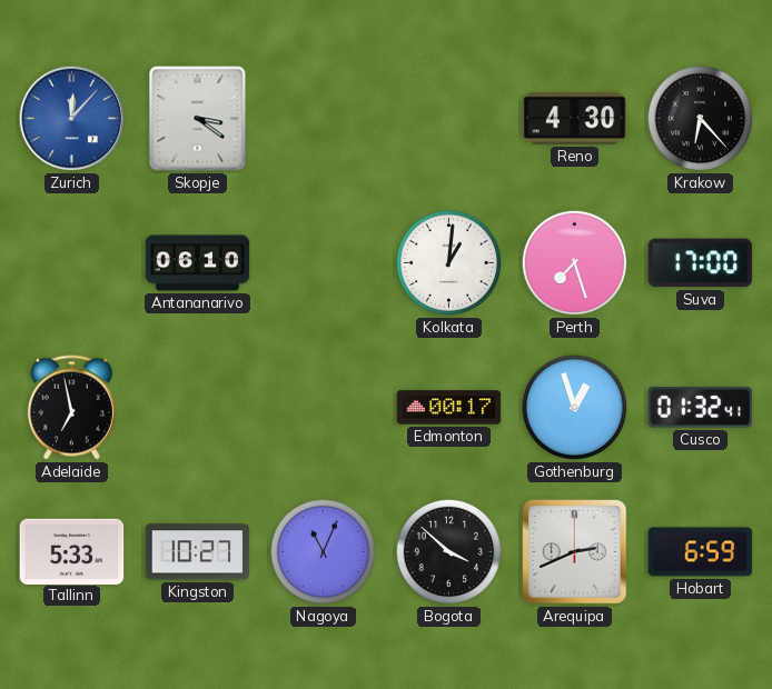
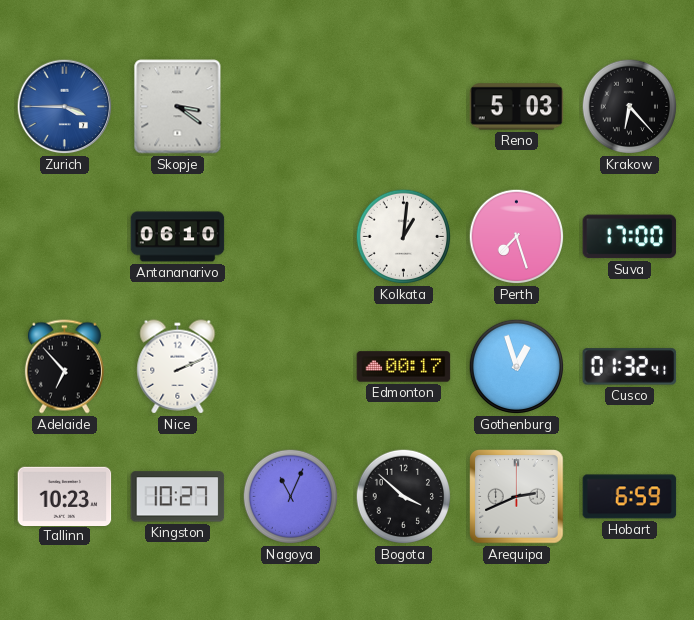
Zurich: 12:07 -> 3:45 (65, 107)
Reno: 4:30 -> 5:03 (517, 107)
Adelaide: 6:58 -> 6:53 (64, 367)
Nice: none -> 2:11 (178, 367)
Tallinn: 5:33 -> 10:23 (65, 496)
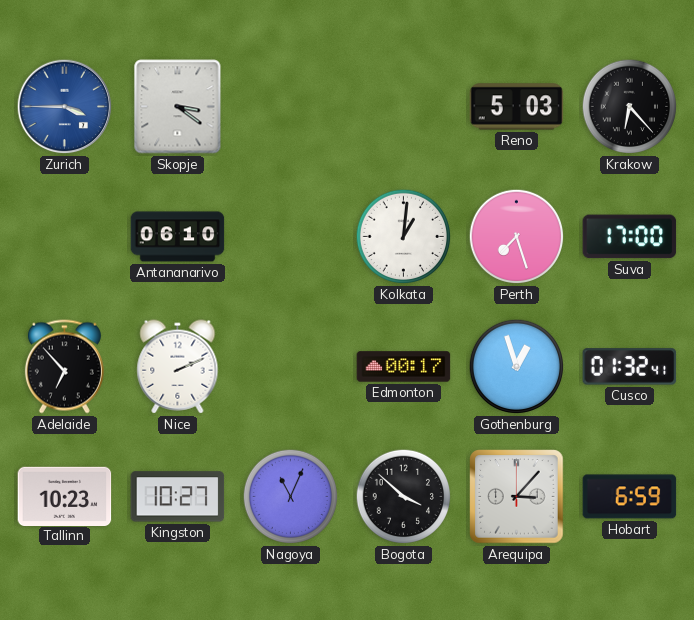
Arequipa: 2:41 -> 3:07 (517, 497)
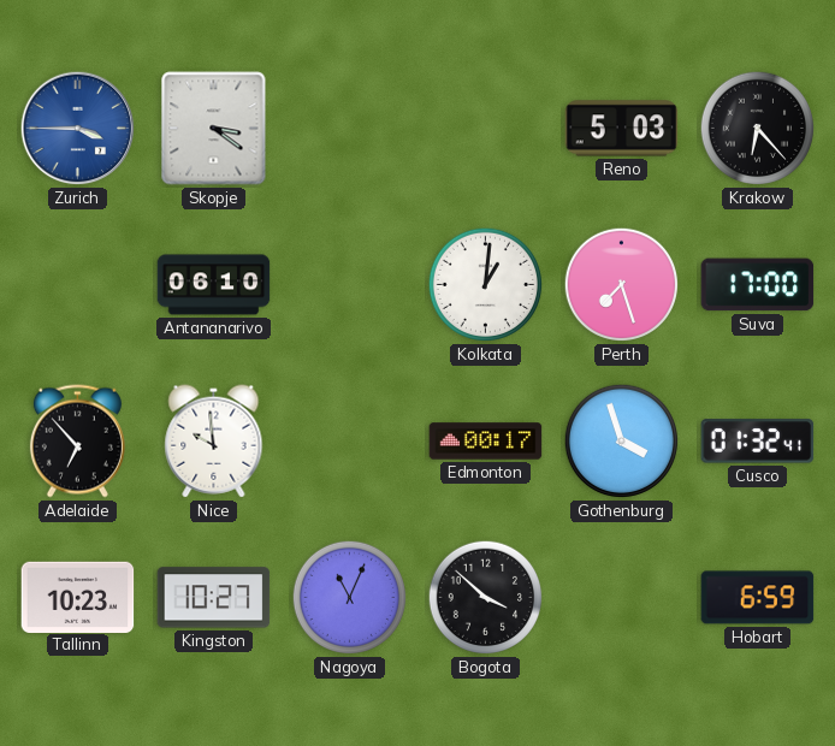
Nice: 2:11 -> 9:59 (214, 442)
Gothenburg: 12:57 -> 3:57 (622, 442)
Arequipa: 3:07 -> none (517, 497)
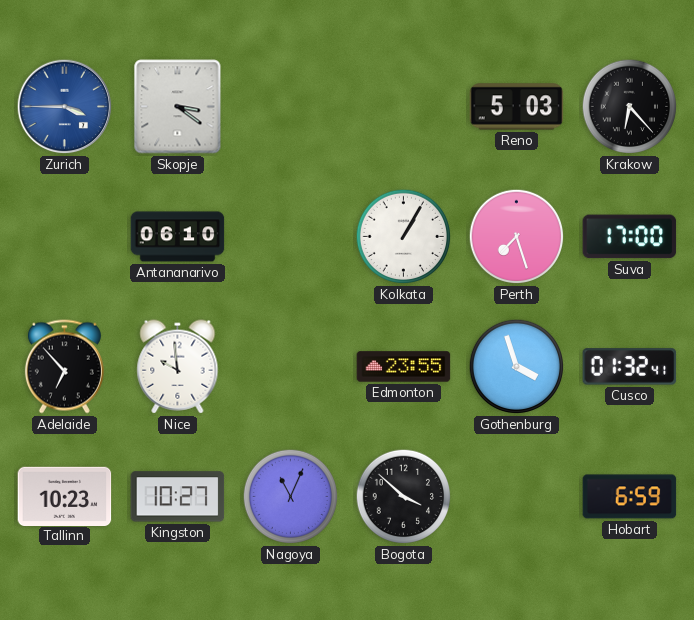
Kolkata: 1:01 -> 1:05 (404, 237)
Edmonton: 00:17 -> 23:55 (404, 367)
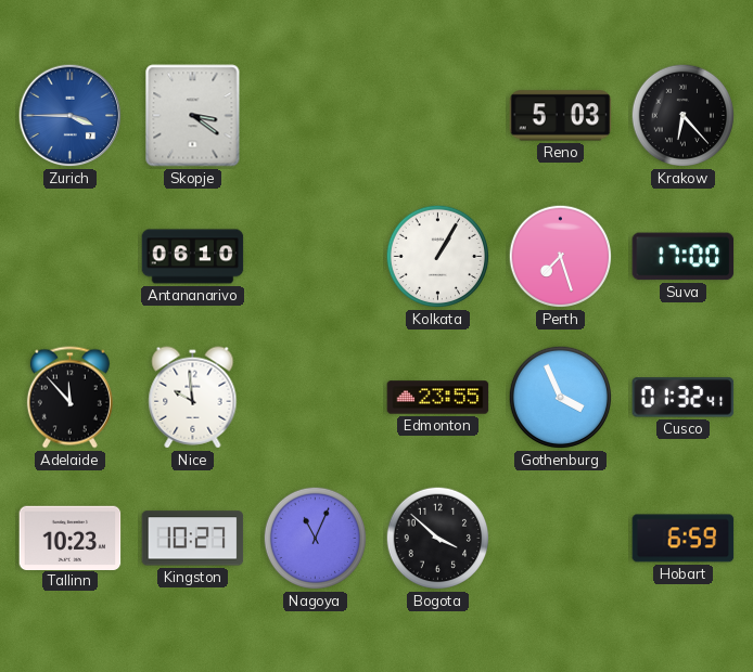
Adelaide: 6:53 -> 11:53 (69, 398)
Gothenburg: 3:57 -> 3:56 (561, 398)
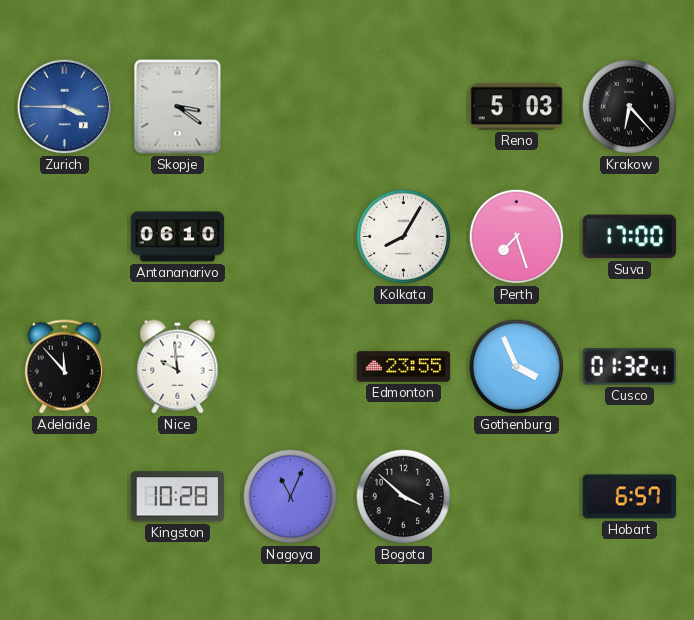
Kolkata: 1:05 -> 8:05 (404, 237)
Tallinn: 10:23 -> none (71, 538)
Kingston: 10:27 -> 10:28 (178, 497)
Hobart: 6:59 -> 6:57 (630, 497)
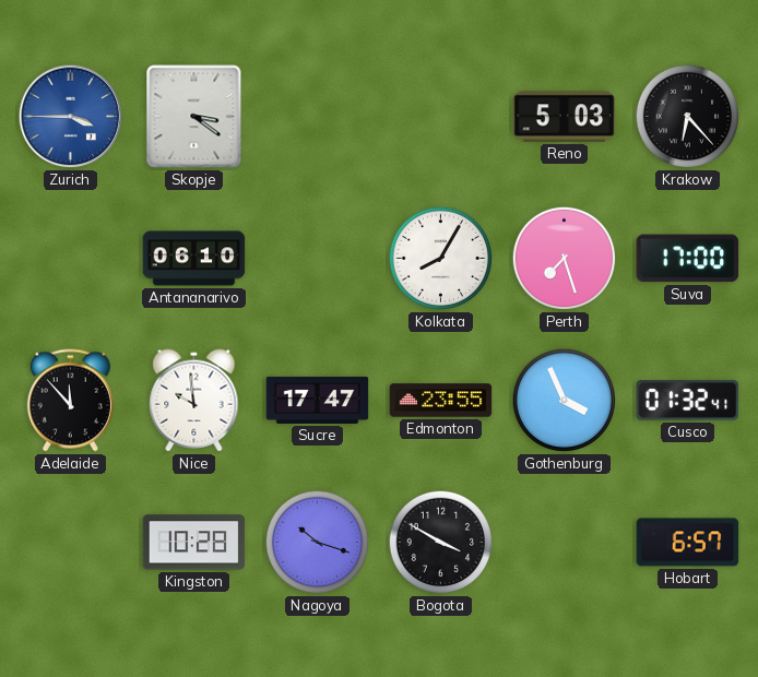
Sucre: none -> 17:47 (318, 400)
Nagoya: 11:04 -> 10:18 (318, 543)
Bogota: 3:52 -> 3:50 (441, 543)
